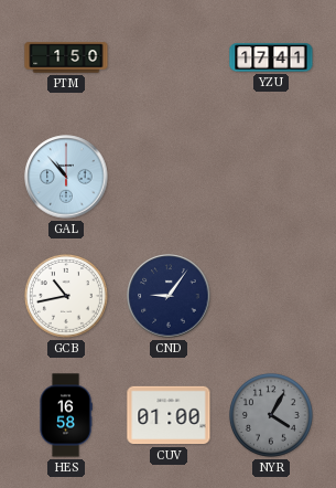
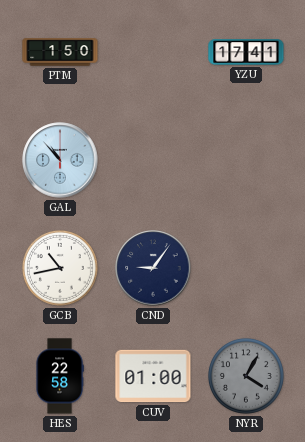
HES: 16:58 -> 22:58 (60, 376)
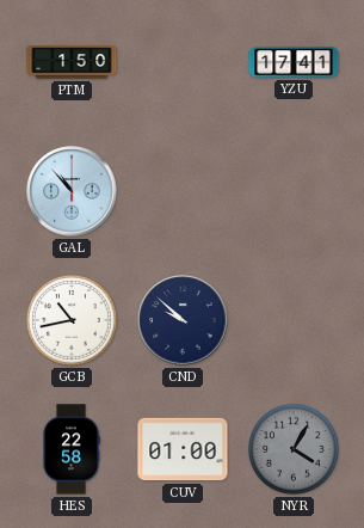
CND: 9:06 -> 9:52 (183, 320)
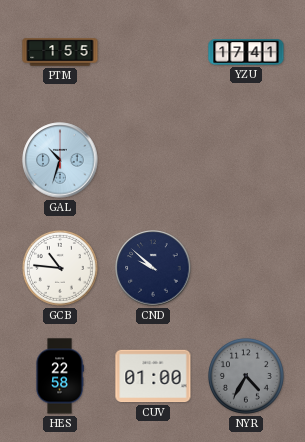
PTM: 1:50 -> 1:55 (60, 52)
GAL: 10:53 -> 10:33 (60, 160)
GCB: 10:43 -> 10:46 (60, 268)
NYR: 4:05 -> 4:35 (246, 376)
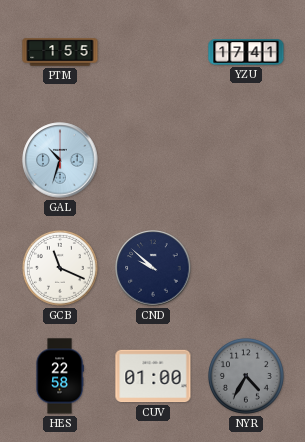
GCB: 10:46 -> 11:19 (60, 268)
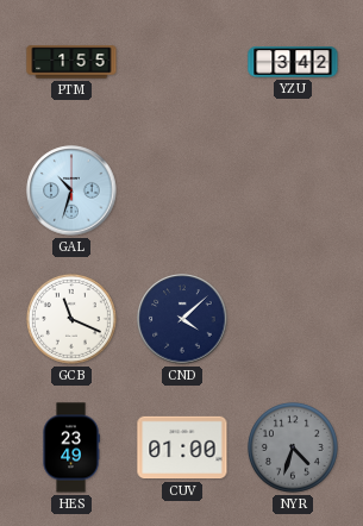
YZU: 17:41 -> 3:42 (293, 62)
CND: 9:52 -> 4:08 (182, 319)
HES: 22:58 -> 23:49 (71, 447)
NYR: 4:35 -> 4:33 (293, 447)
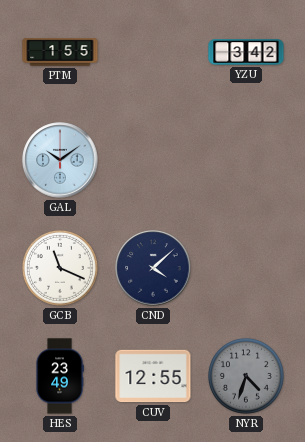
GAL: 10:33 -> 10:09 (60, 160)
CUV: 01:00 -> 12:55 (153, 376)
